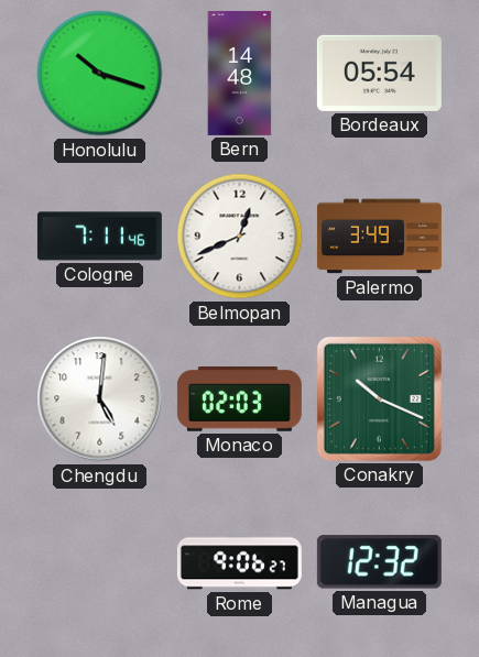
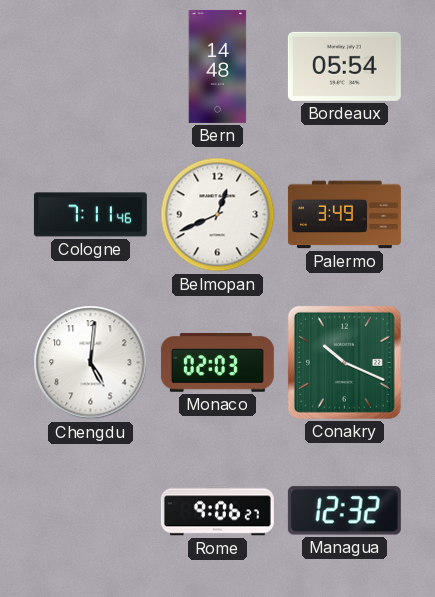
Honolulu: 10:18 -> none (100, 74)
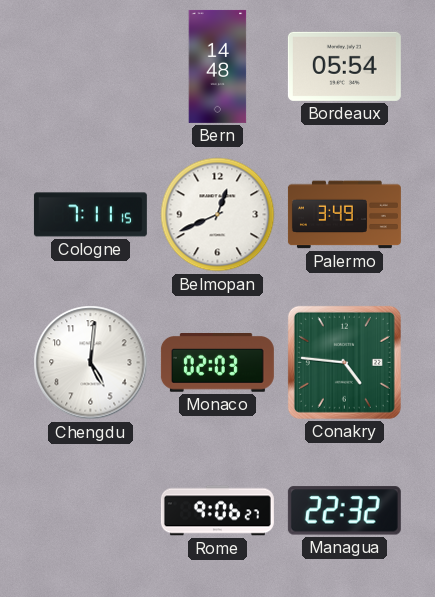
Cologne: 7:11:46 -> 7:11:15 (90, 215)
Conakry: 10:19 -> 4:46 (344, 362)
Managua: 12:32 -> 22:32 (344, 511)
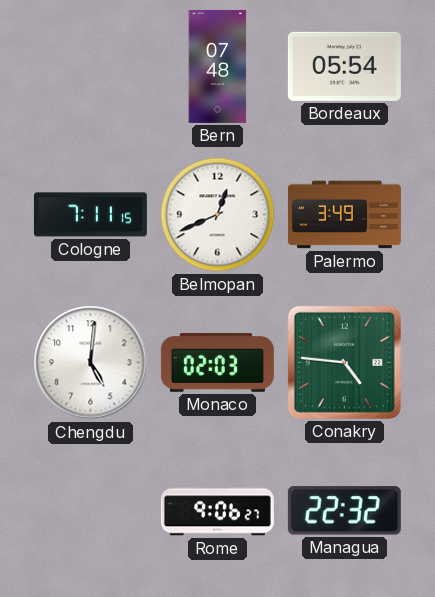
Bern: 14:48 -> 07:48 (218, 66)
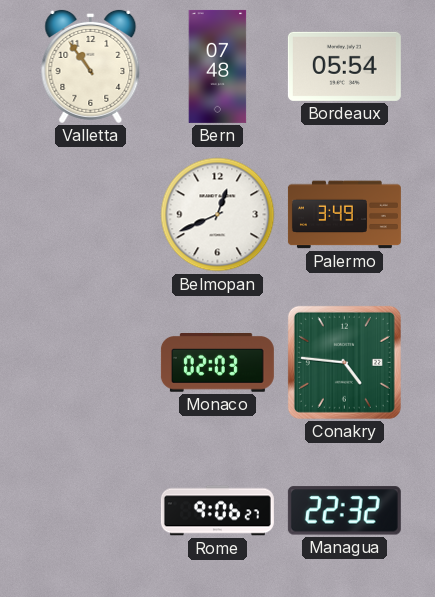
Valletta: none -> 10:54 (91, 66)
Cologne: 7:11 -> none (90, 215)
Chengdu: 5:01 -> none (91, 363)
